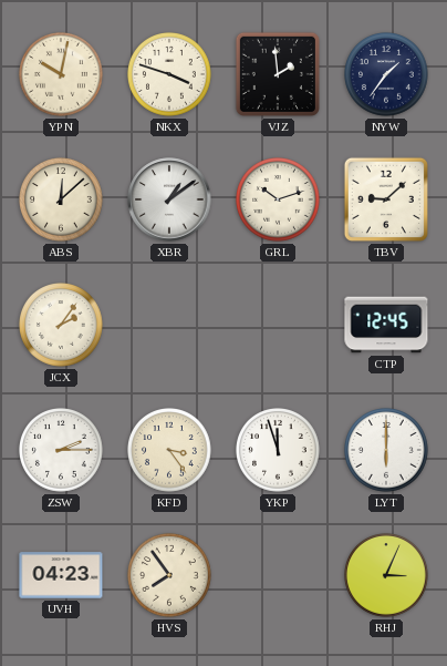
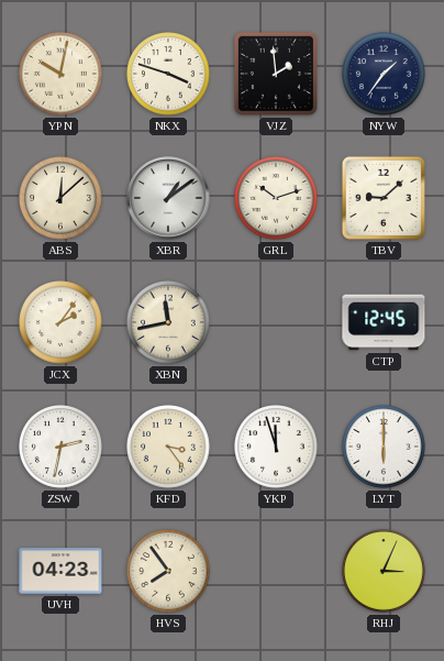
XBN: none -> 11:43 (169, 323)
ZSW: 2:15 -> 2:32 (62, 448)
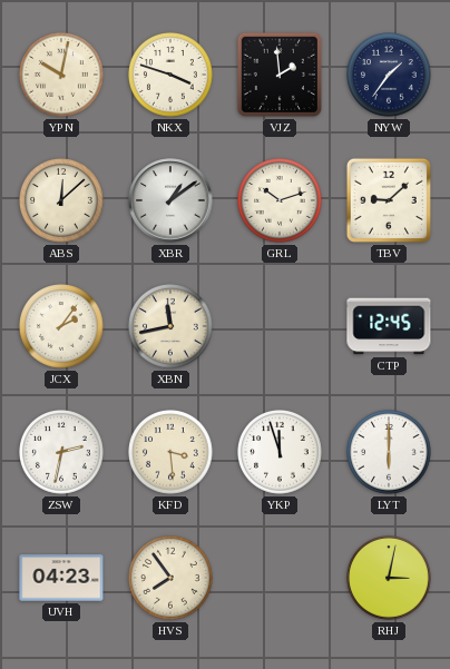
KFD: 3:24 -> 3:29 (172, 453)
RHJ: 3:04 -> 3:02 (390, 579)
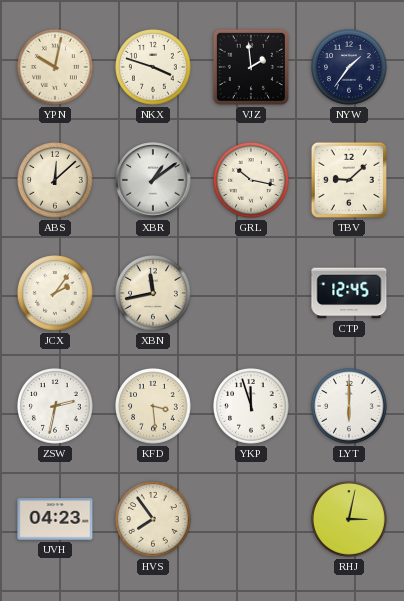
GRL: 10:12 -> 10:17 (252, 181)
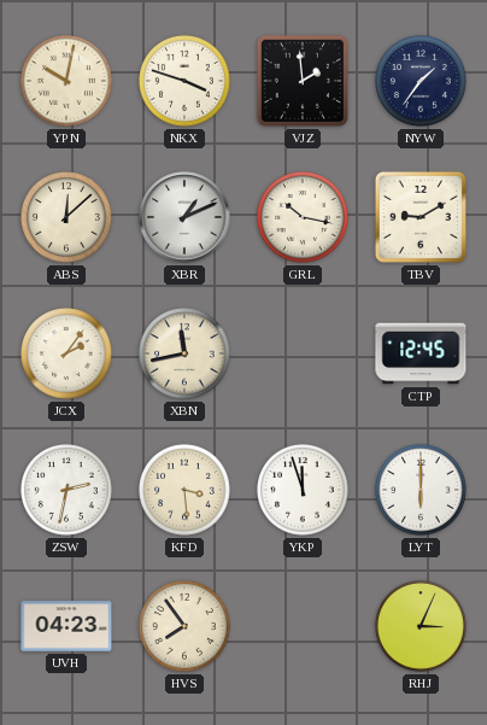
XBR: 1:09 -> 1:11 (184, 217)
TBV: 9:08 -> 9:10 (421, 217)
RHJ: 3:02 -> 3:04 (422, 627)
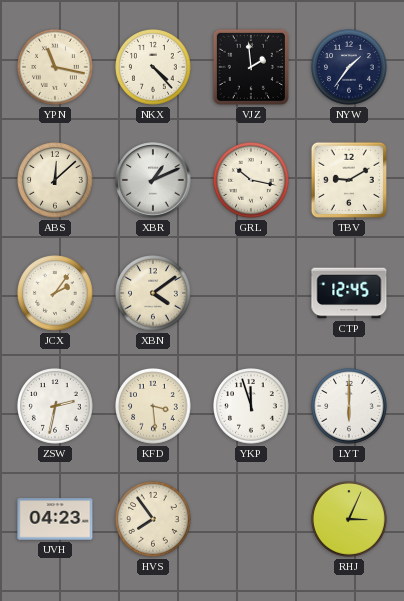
YPN: 10:02 -> 11:17 (56, 68)
NKX: 3:48 -> 4:23 (154, 68)
XBN: 11:43 -> 4:09 (154, 294)
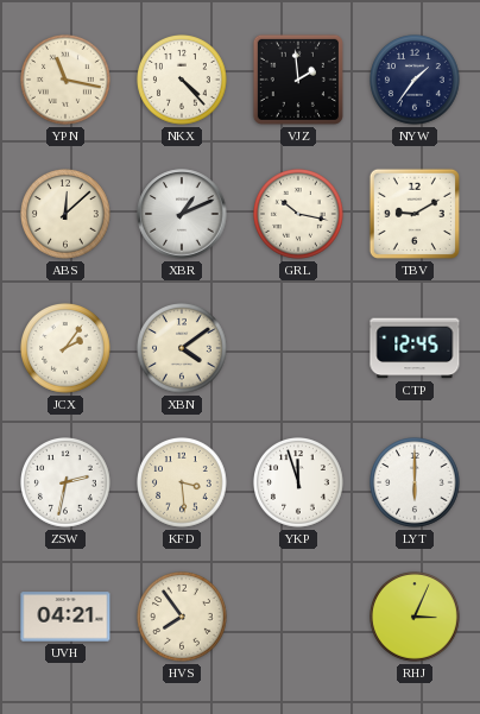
UVH: 04:23 -> 04:21 (65, 617)
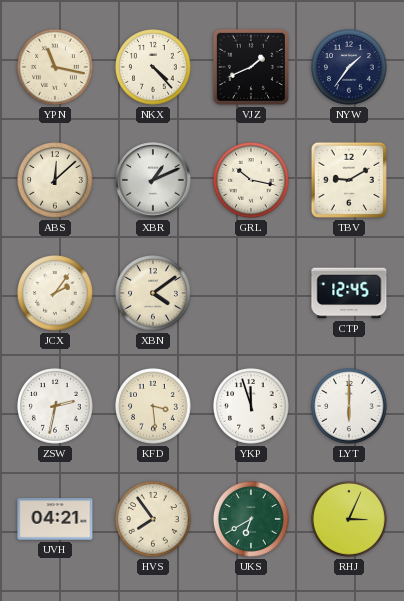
VJZ: 1:59 -> 1:41 (251, 67)
UKS: none -> 6:40 (252, 520)
